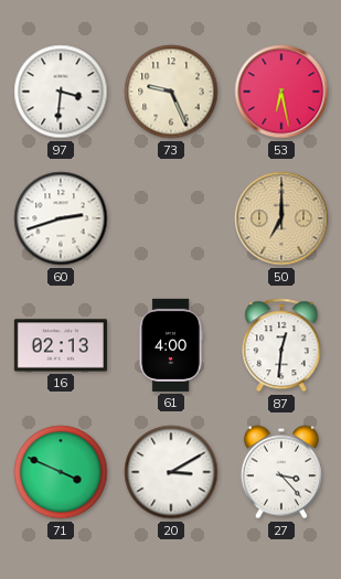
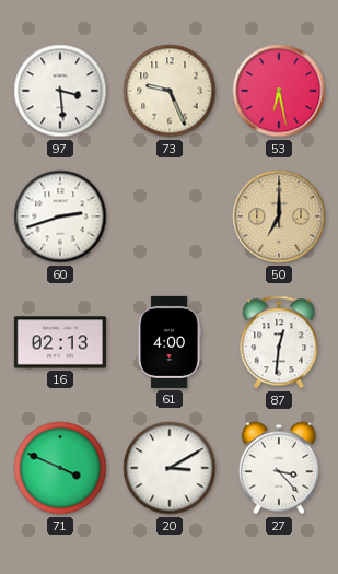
97: 3:31 -> 3:29 (60, 91)
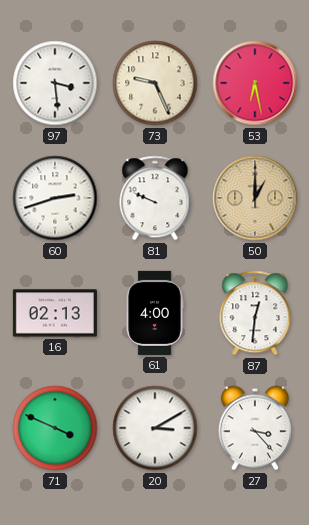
81: none -> 9:49 (155, 198)
50: 7:00 -> 1:00 (255, 198)
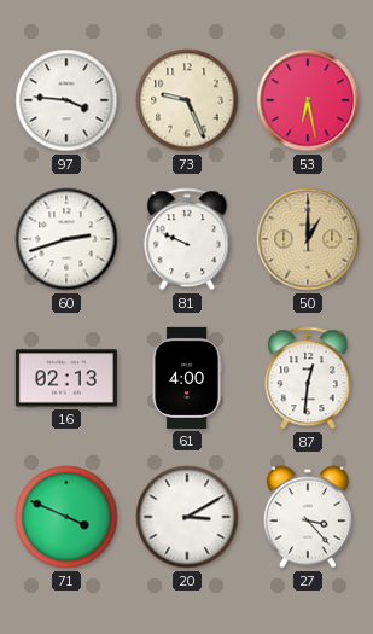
97: 3:29 -> 3:46 (66, 100)
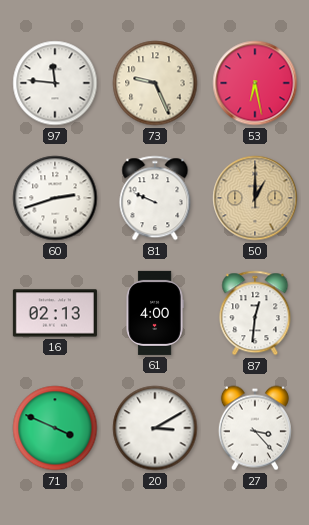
97: 3:46 -> 11:46 (55, 83)
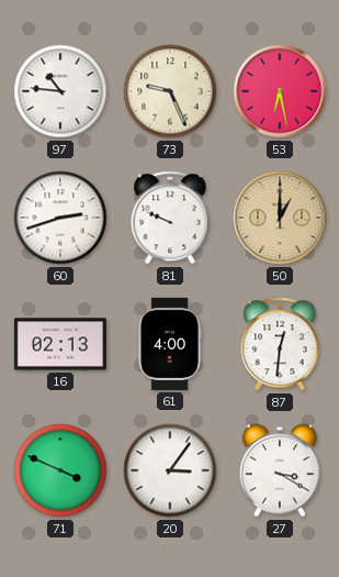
97: 11:46 -> 10:46 (60, 91)
20: 3:10 -> 3:06 (170, 470)
27: 3:23 -> 3:20 (280, 470)
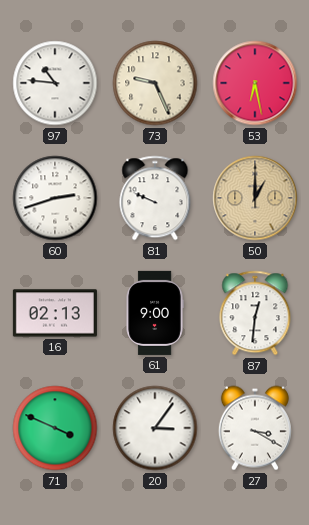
61: 4:00 -> 9:00 (155, 313)
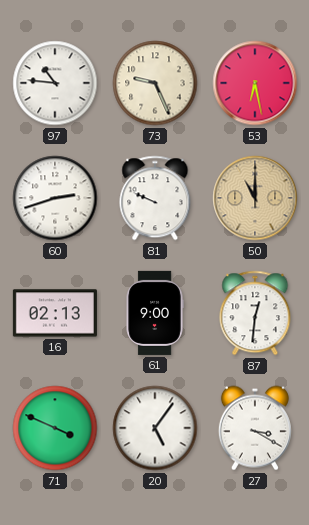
50: 1:00 -> 11:00 (255, 198)
20: 3:06 -> 5:06 (155, 428)
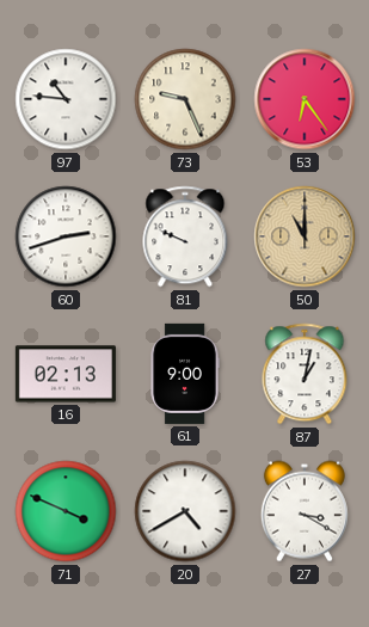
53: 6:28 -> 6:24 (305, 99)
87: 12:31 -> 1:02 (305, 374)
20: 5:06 -> 4:40 (185, 511)
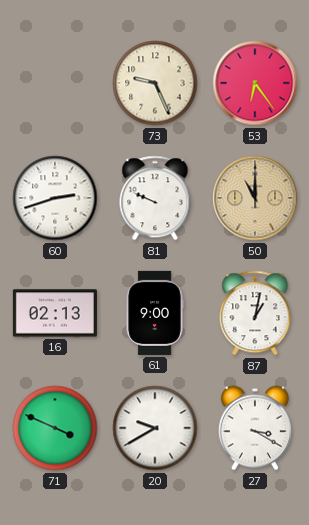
97: 10:46 -> none (66, 99)
20: 4:40 -> 9:40 (155, 428)
